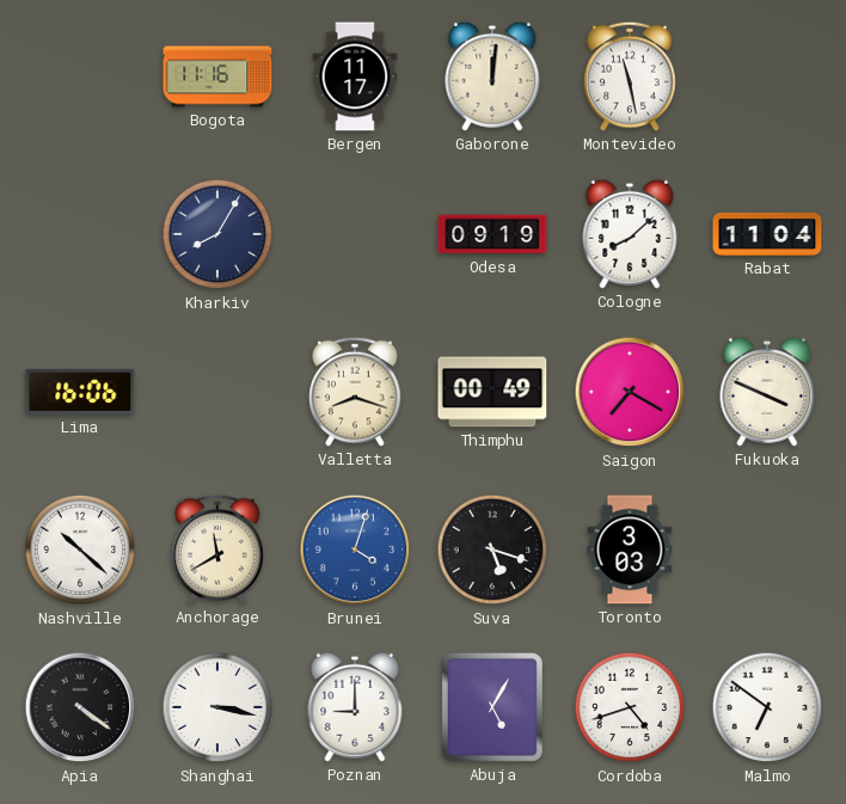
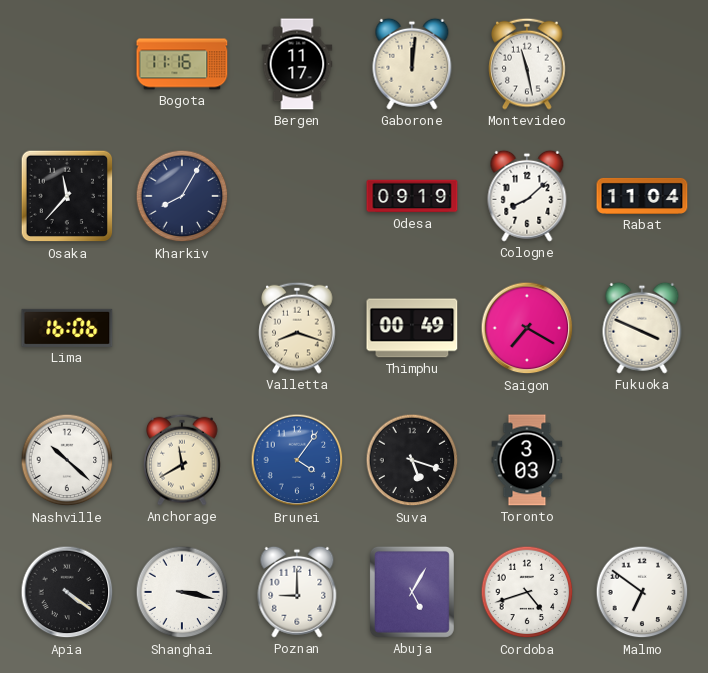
Osaka: none -> 11:37 (67, 196)
Brunei: 4:03 -> 4:06 (297, 460)
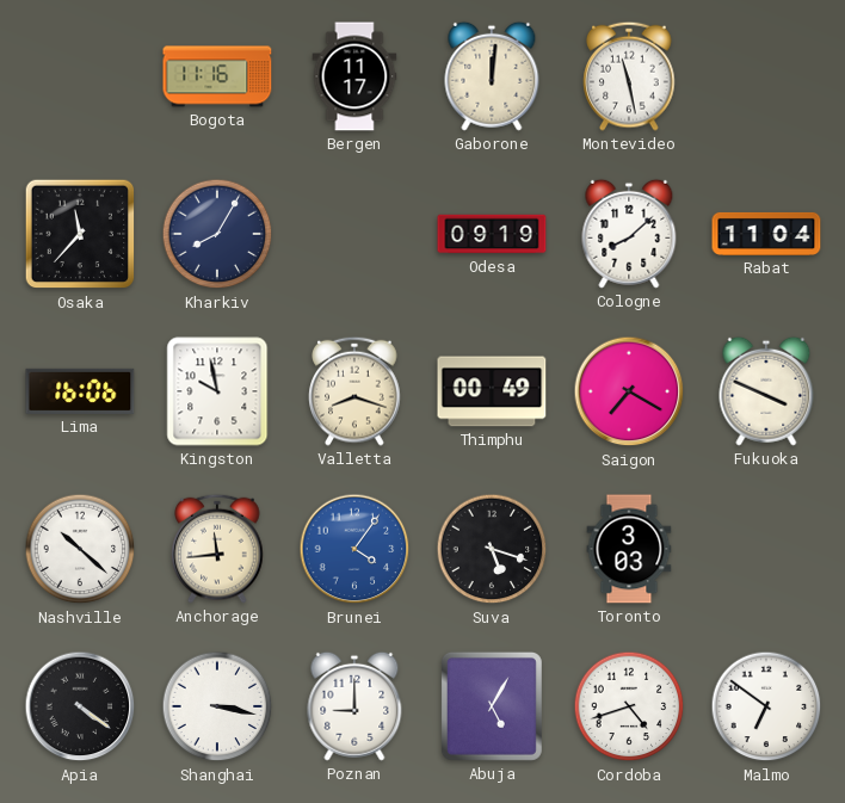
Kingston: none -> 9:58 (217, 391)
Anchorage: 11:40 -> 11:44 (217, 549)
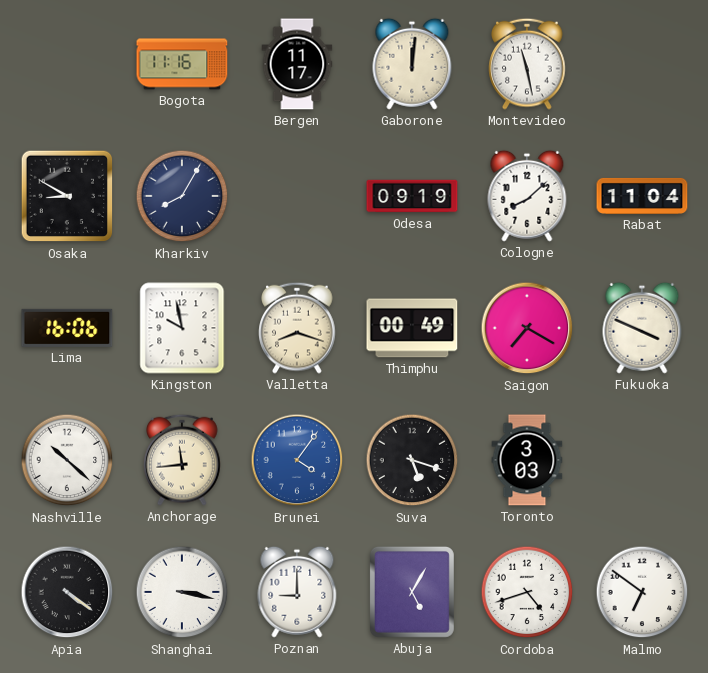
Osaka: 11:37 -> 8:50 (67, 196)
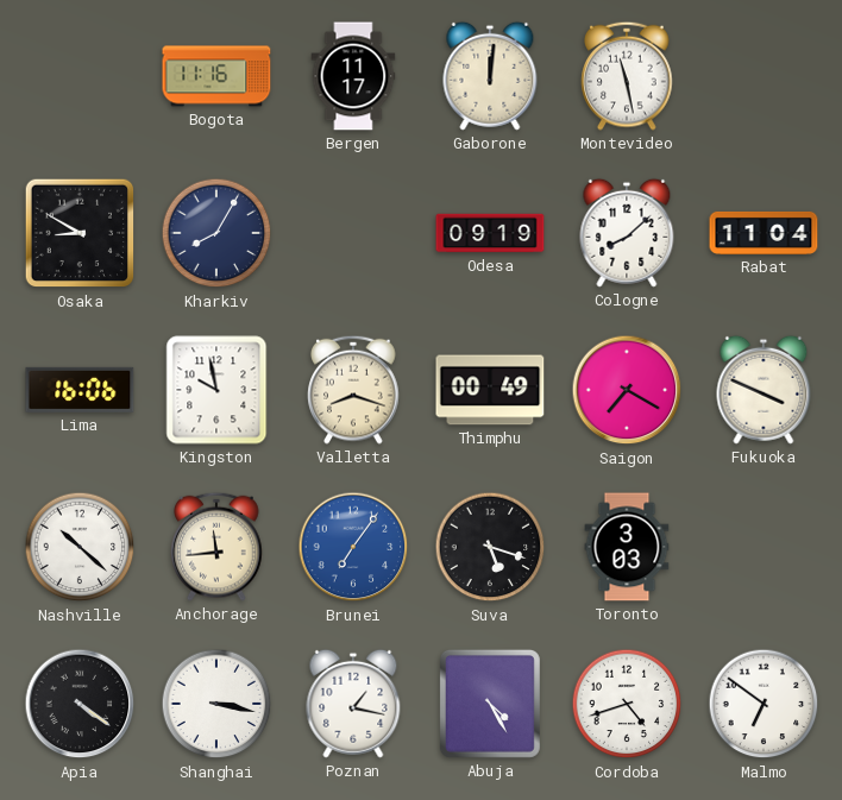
Brunei: 4:06 -> 7:06 (353, 547)
Poznan: 9:00 -> 1:17 (353, 704)
Abuja: 5:05 -> 4:25 (490, 704)
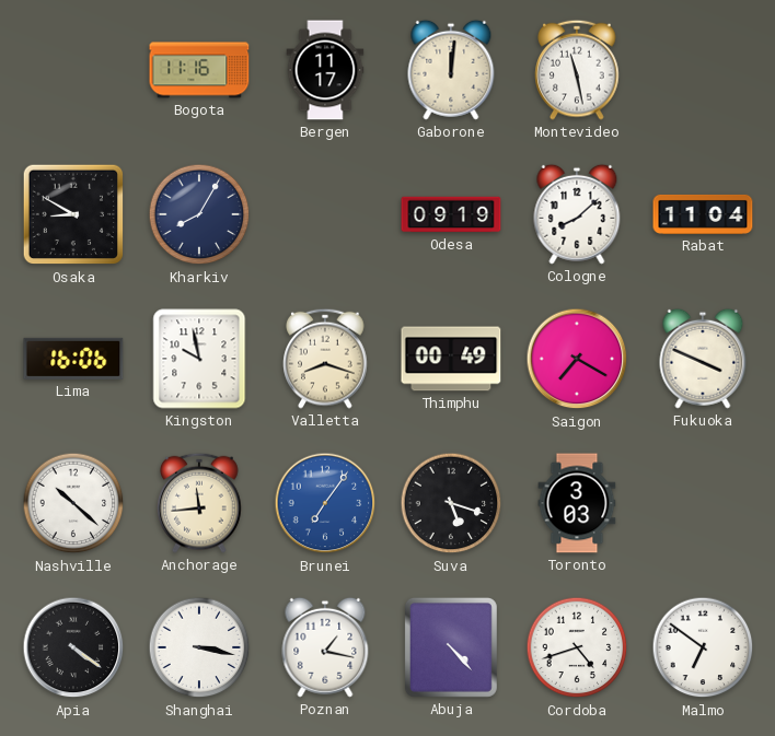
Abuja: 4:25 -> 4:23 (451, 647)
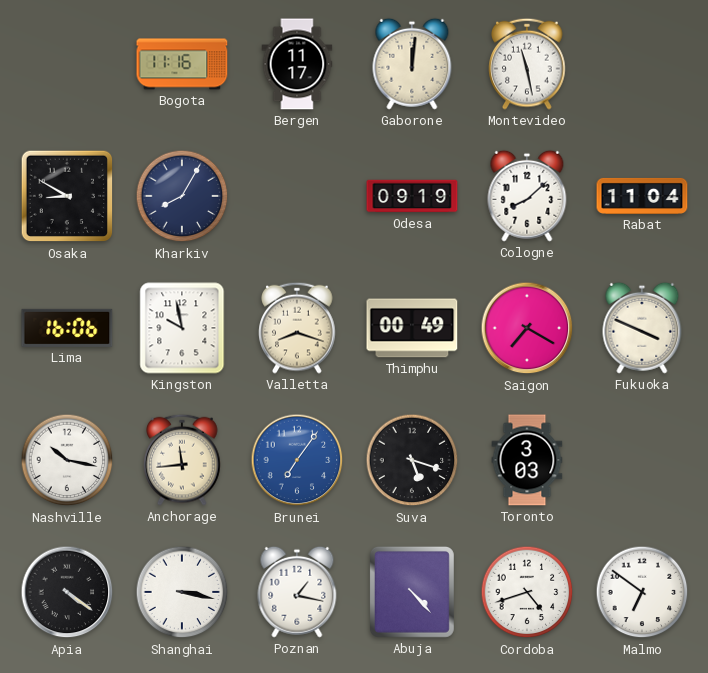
Nashville: 10:22 -> 10:17 (67, 460)
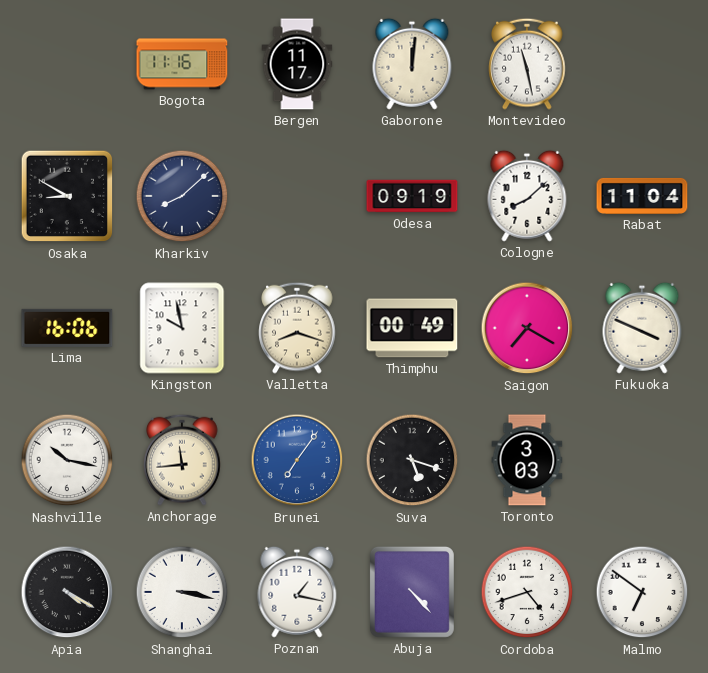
Kharkiv: 8:05 -> 8:08 (182, 196)
Apia: 4:21 -> 4:20 (67, 592)
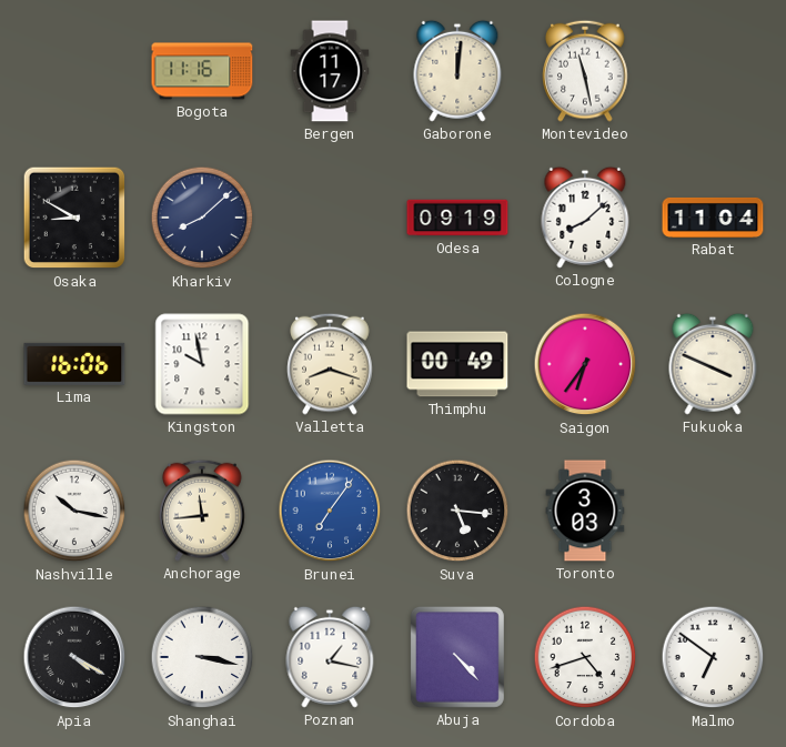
Saigon: 7:20 -> 6:36 (585, 364)
Suva: 5:18 -> 5:16 (457, 511)
